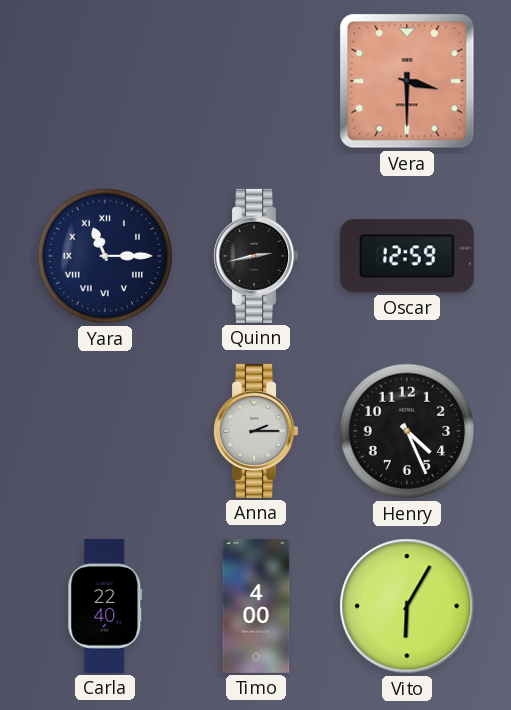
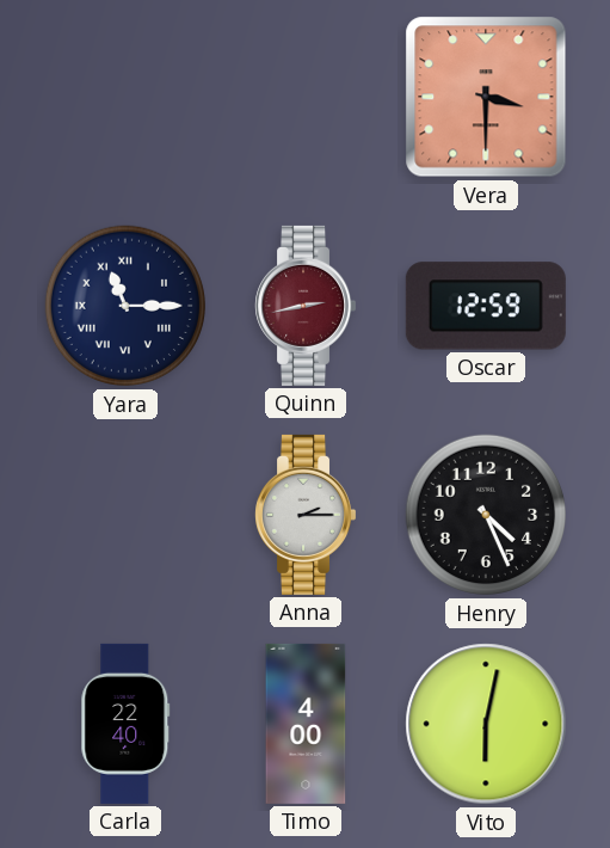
Quinn dial: black -> burgundy (306, 306)
Vito: 6:05 -> 6:02 (486, 724)
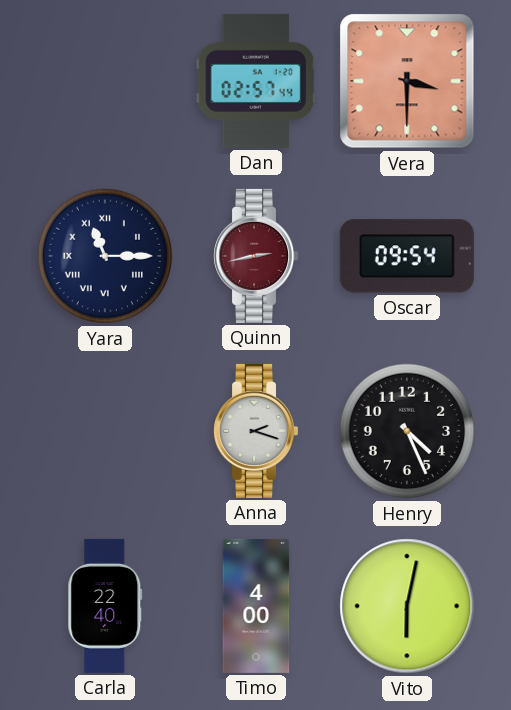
Dan: none -> 02:57 (256, 81)
Oscar: 12:59 -> 09:54 (407, 256)
Anna: 2:15 -> 2:18 (256, 431)
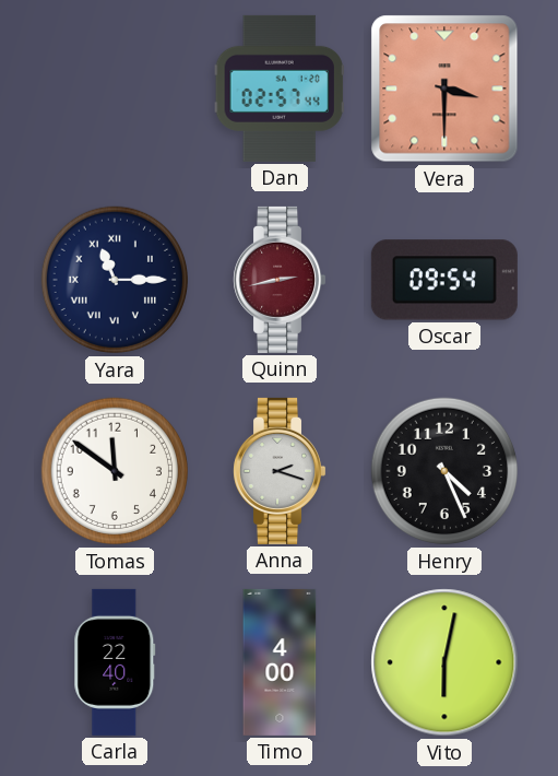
Tomas: none -> 11:51 (115, 471)
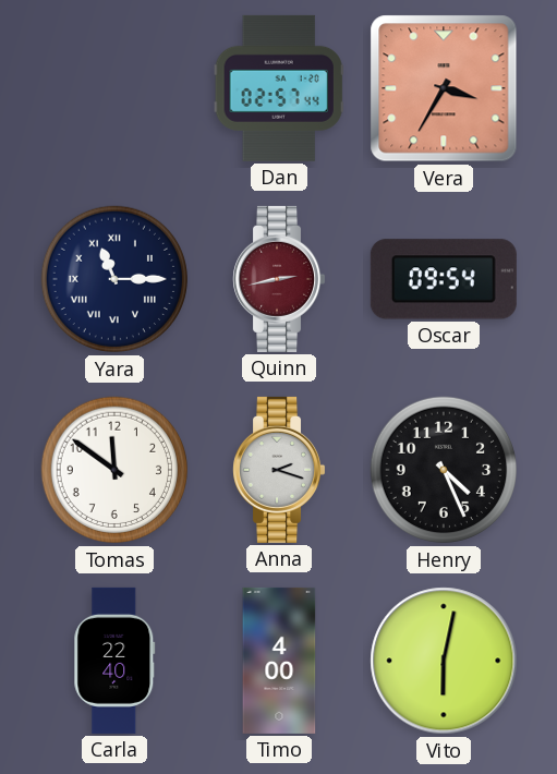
Vera: 3:30 -> 3:35 (444, 88)
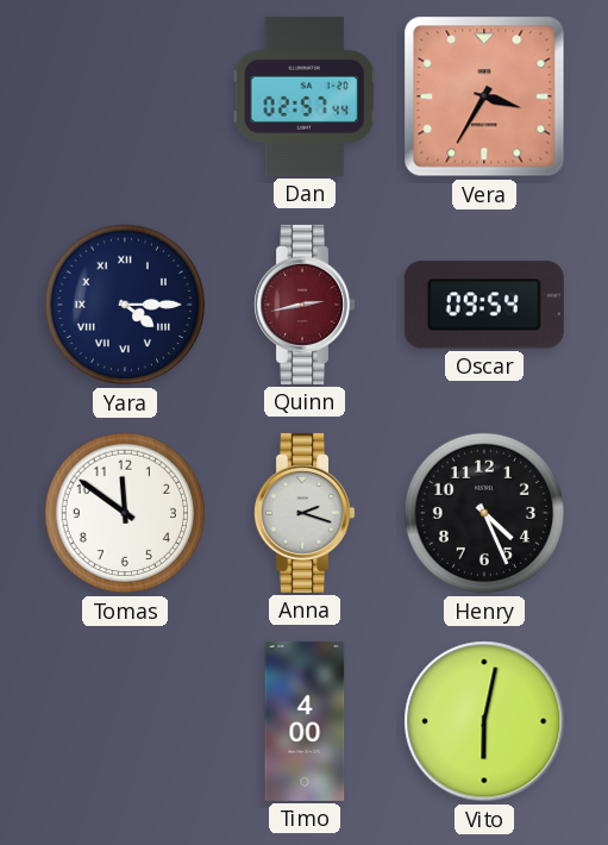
Yara: 11:15 -> 4:15 (125, 305)
Carla: 22:40 -> none (114, 661)
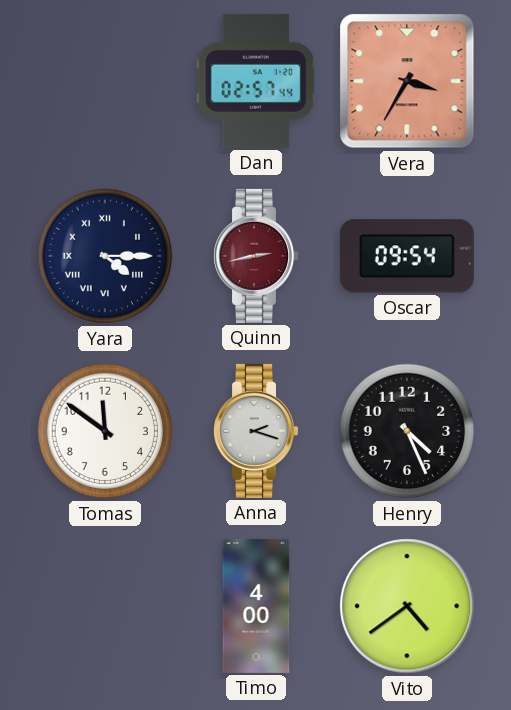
Vito: 6:02 -> 4:39 (407, 606)
